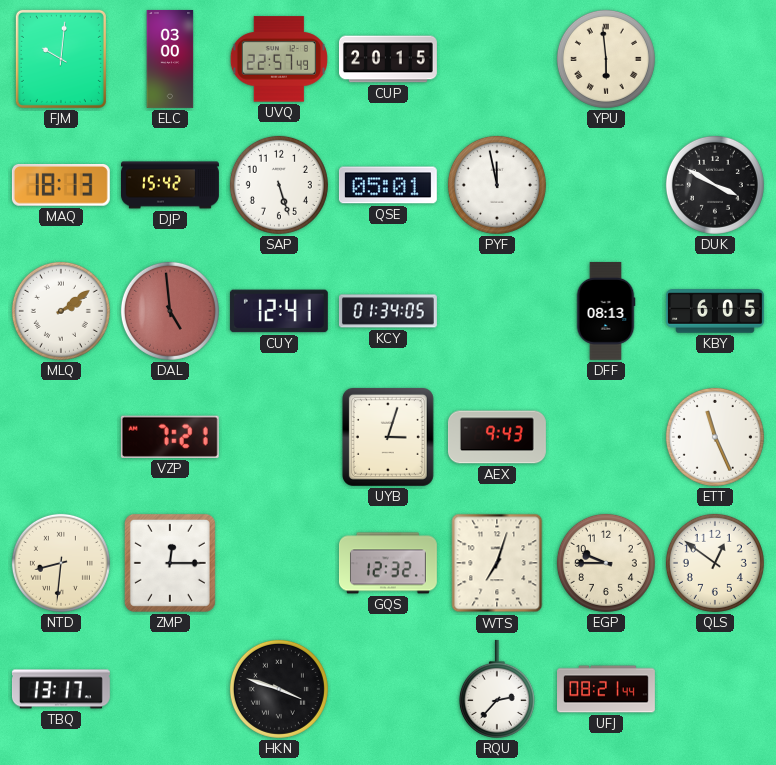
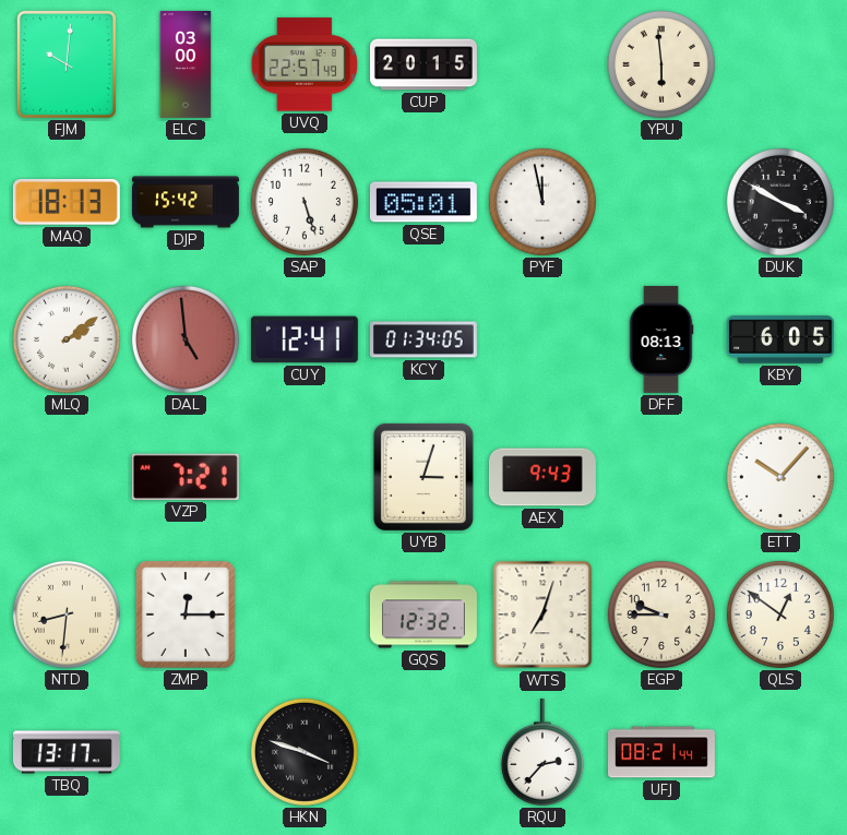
ETT: 11:26 -> 10:07 (780, 477)
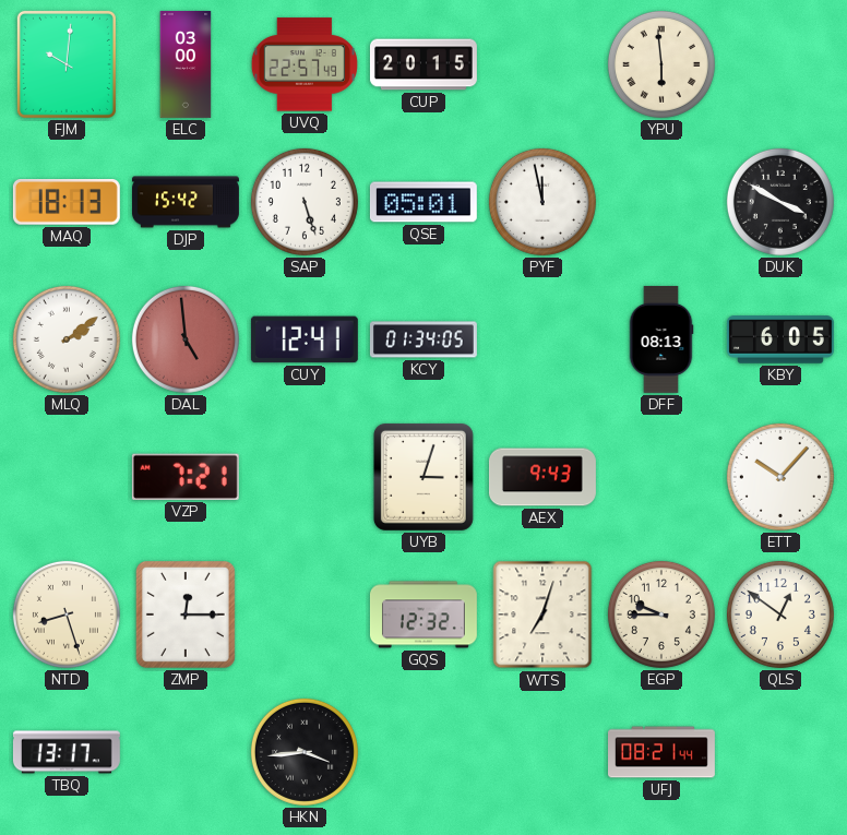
NTD: 8:31 -> 8:27 (67, 615)
HKN: 3:48 -> 3:44 (305, 752)
RQU: 2:37 -> none (542, 752)
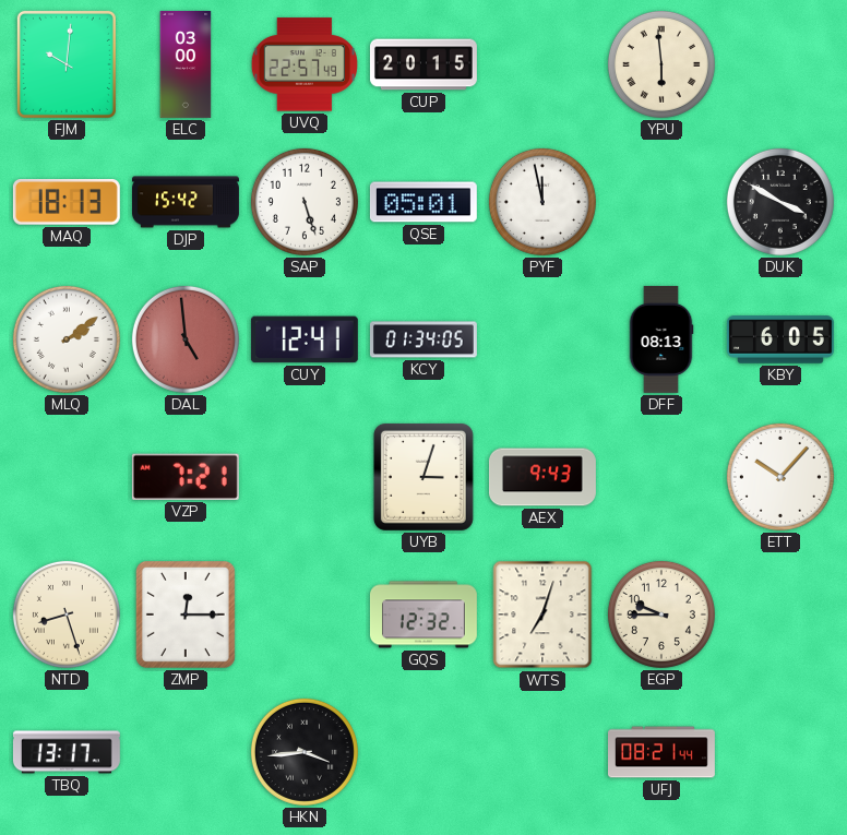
QLS: 12:51 -> none (780, 615)
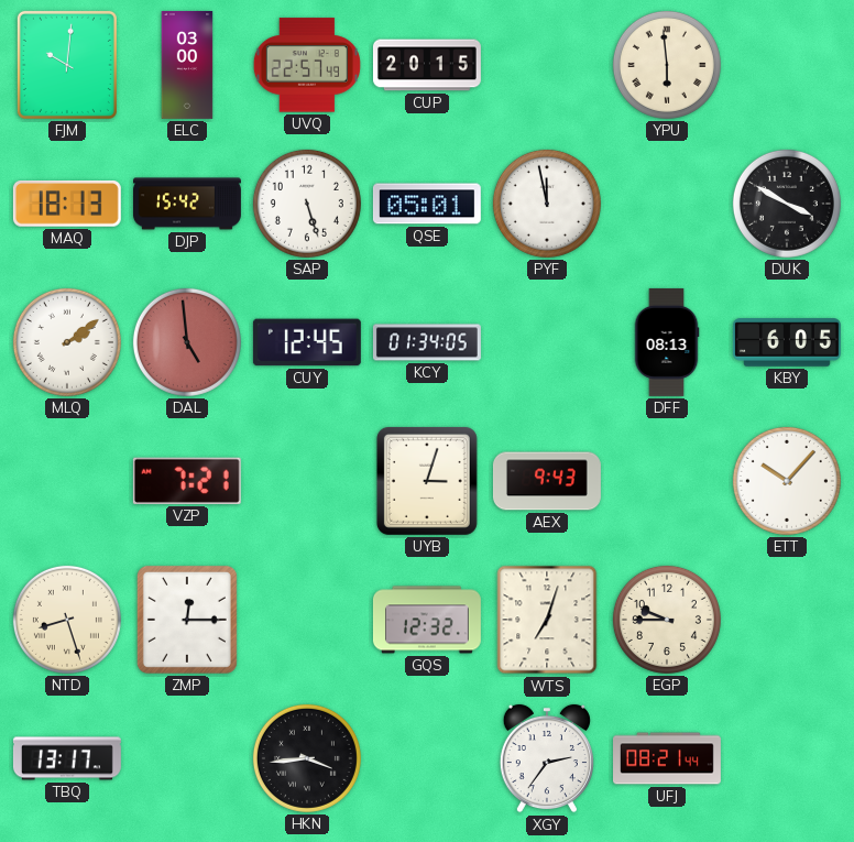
CUY: 12:41 -> 12:45 (307, 342)
XGY: none -> 2:36 (547, 758)
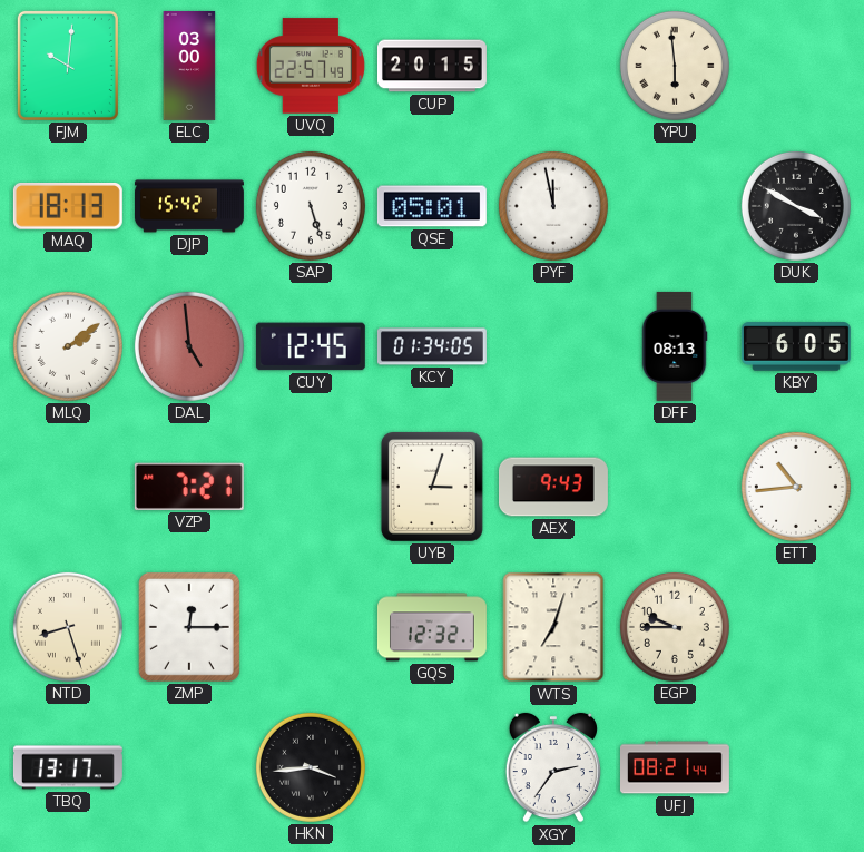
ETT: 10:07 -> 10:44 (796, 487)
